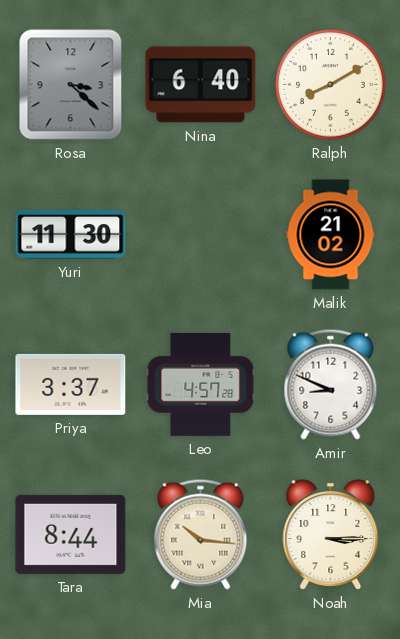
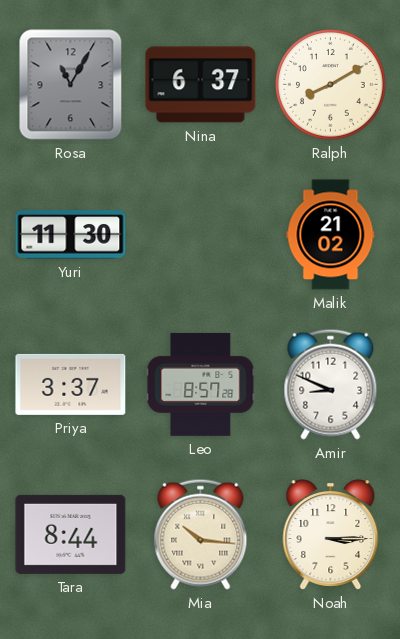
Rosa: 3:22 -> 11:05 (71, 85)
Nina: 6:40 -> 6:37 (201, 85)
Leo: 4:57 -> 8:57 (201, 384)
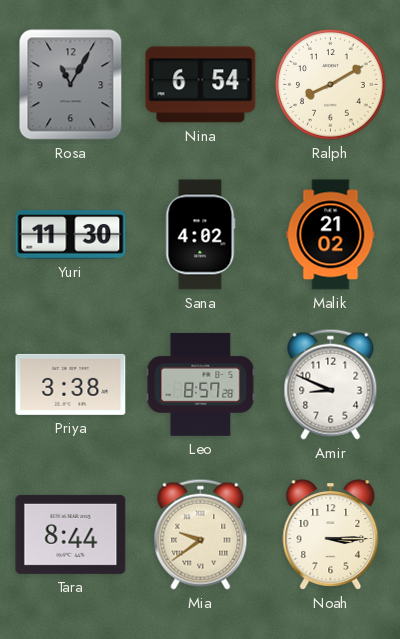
Nina: 6:37 -> 6:54 (201, 85)
Sana: none -> 4:02 (200, 235)
Priya: 3:37 -> 3:38 (71, 384)
Mia: 10:16 -> 9:39 (201, 534)
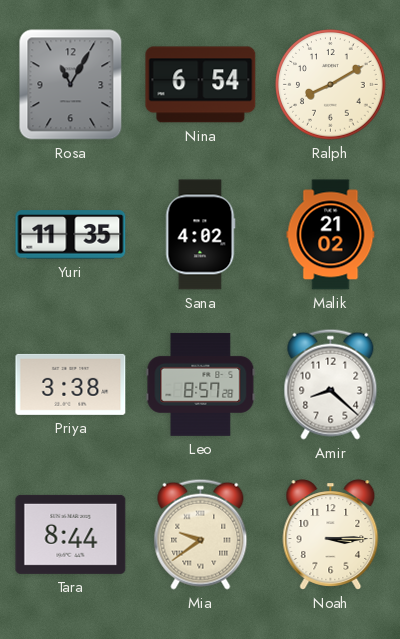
Yuri: 11:30 -> 11:35 (71, 235)
Amir: 8:49 -> 8:22 (331, 384)
